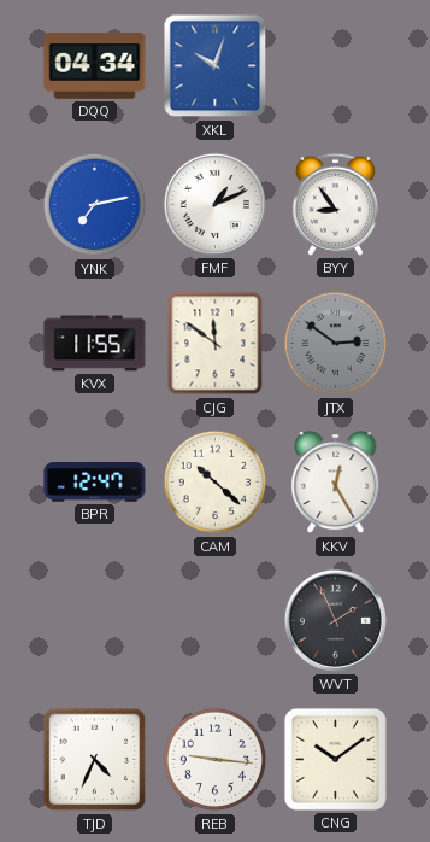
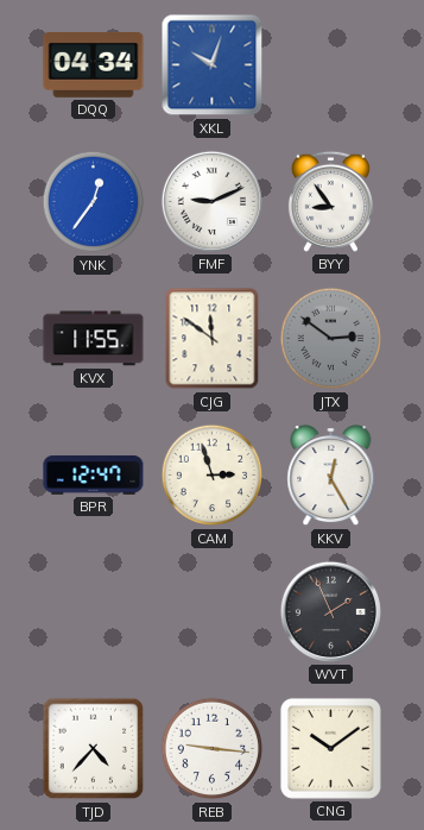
YNK: 7:13 -> 12:36 (94, 202)
FMF: 1:11 -> 9:11 (211, 201)
CAM: 10:22 -> 2:57 (213, 476)
TJD: 4:34 -> 4:37 (94, 749)
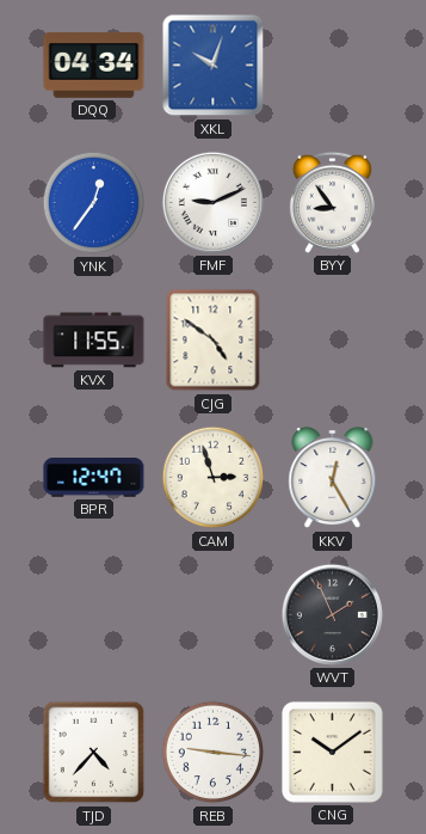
CJG: 11:51 -> 4:51 (214, 341)
JTX: 2:51 -> none (331, 339)
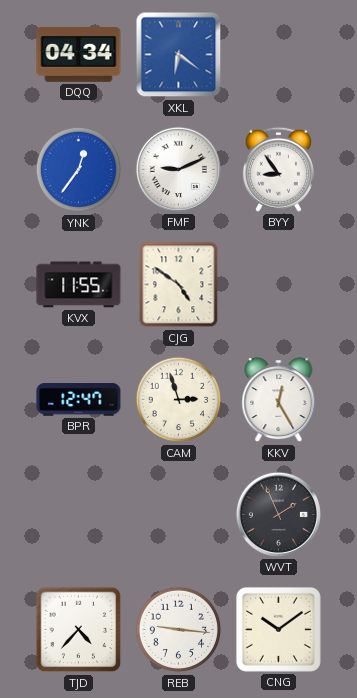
XKL: 10:03 -> 6:21 (179, 55)
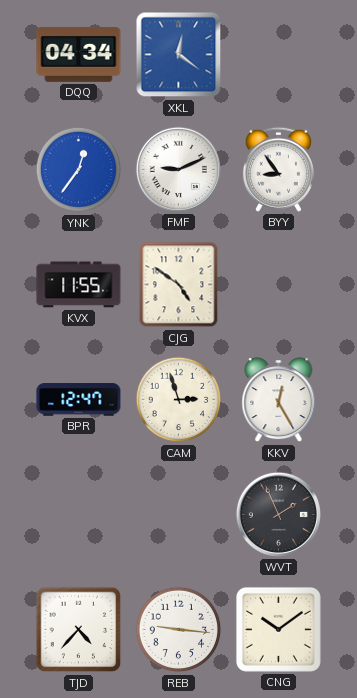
XKL: 6:21 -> 12:21 (179, 55)
